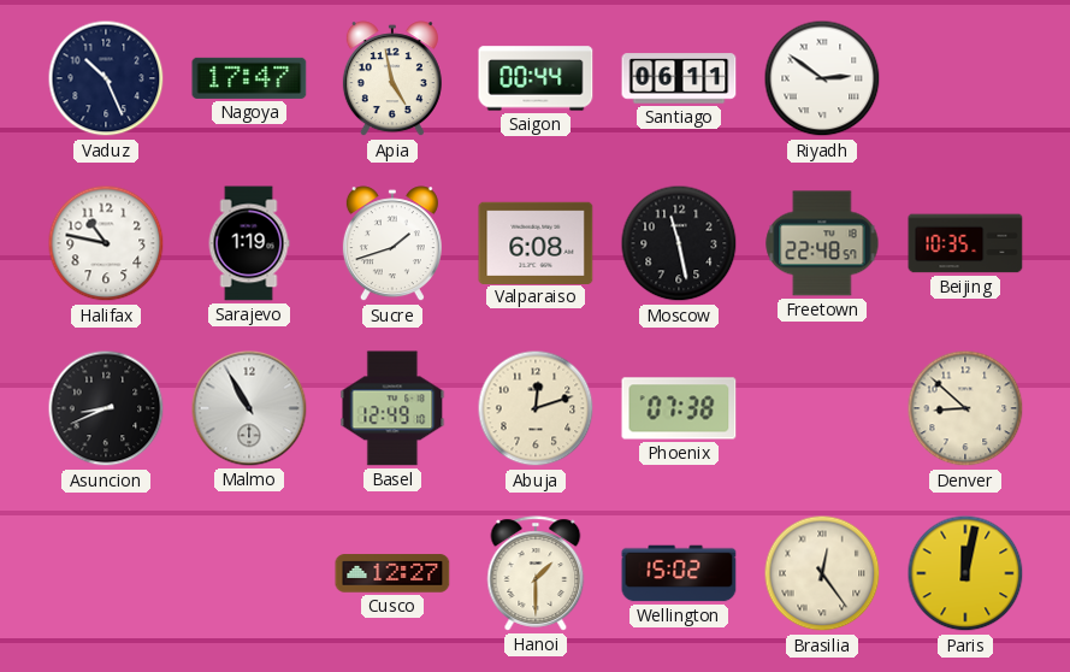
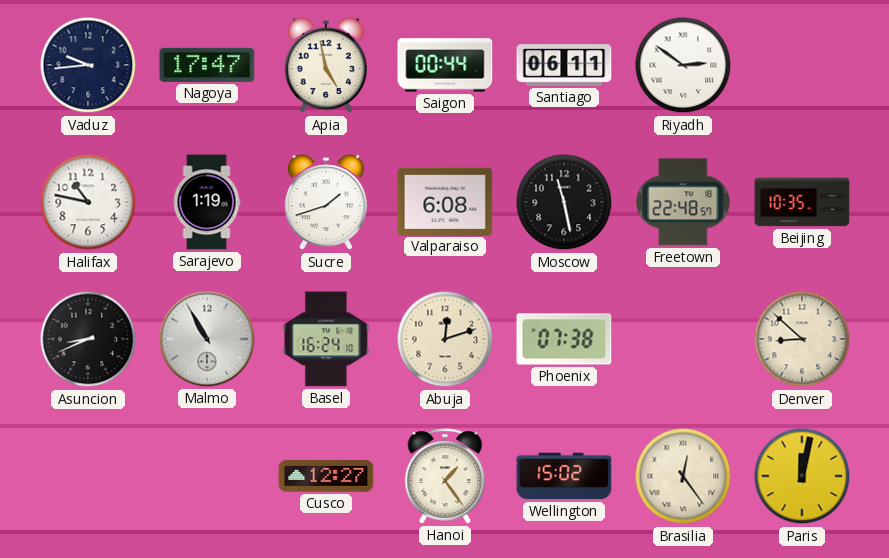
Vaduz: 10:26 -> 9:44 (88, 65)
Basel: 12:49 -> 16:24 (326, 339)
Hanoi: 1:30 -> 1:24 (445, 476)
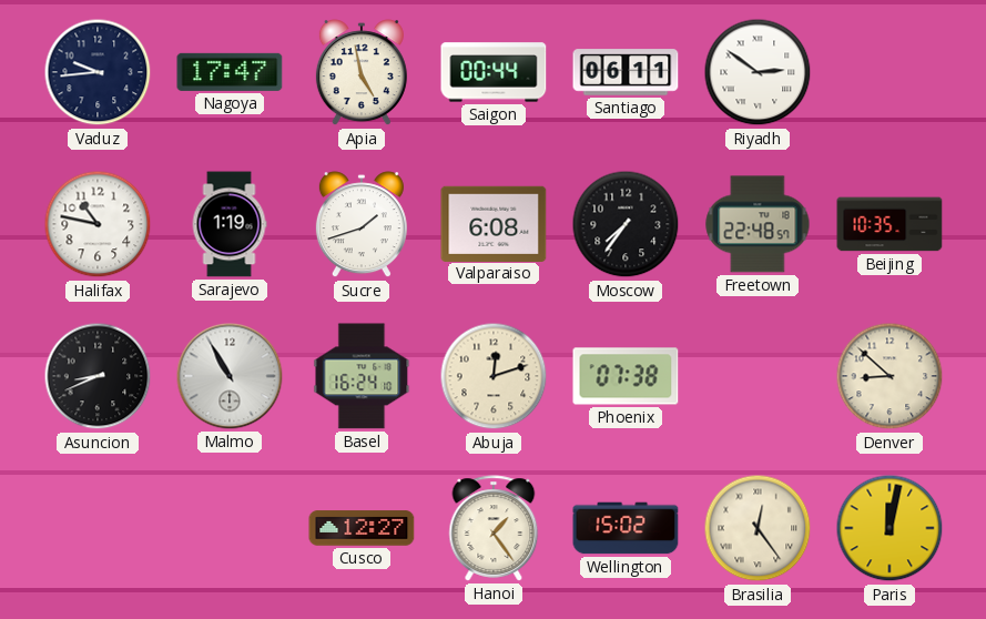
Moscow: 11:28 -> 7:36 (626, 224)
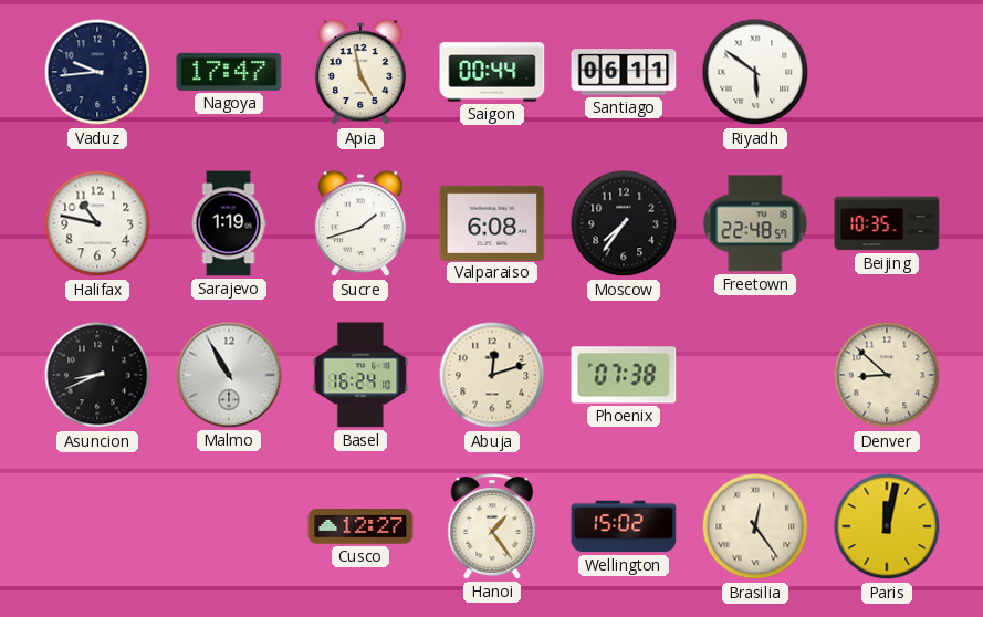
Riyadh: 2:51 -> 5:51 (755, 72)
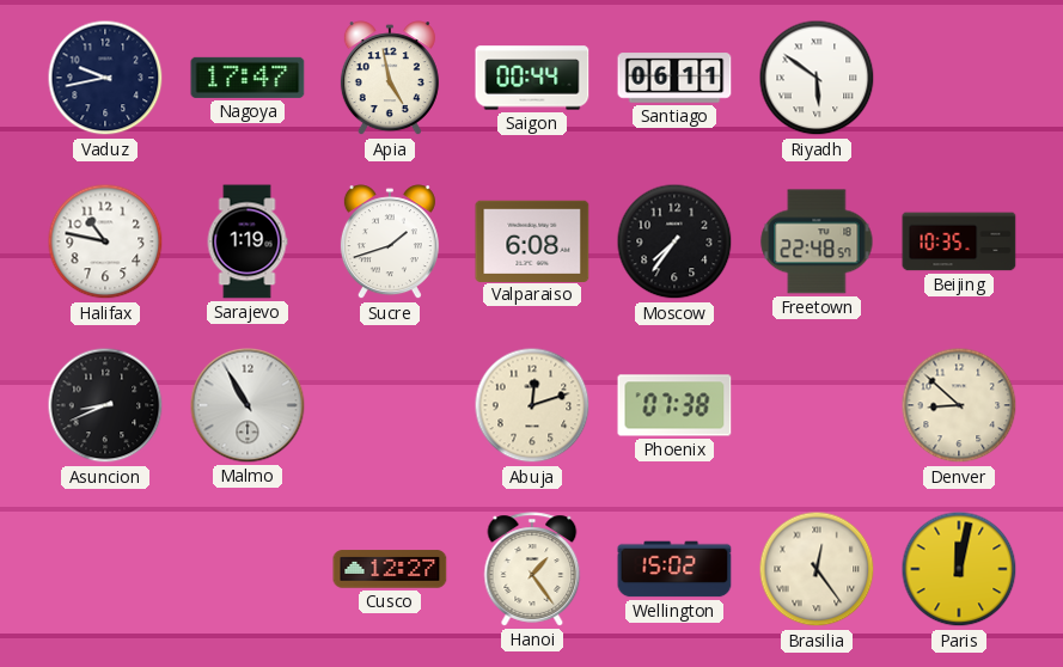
Vaduz: 9:44 -> 9:43 (105, 78)
Basel: 16:24 -> none (360, 375)
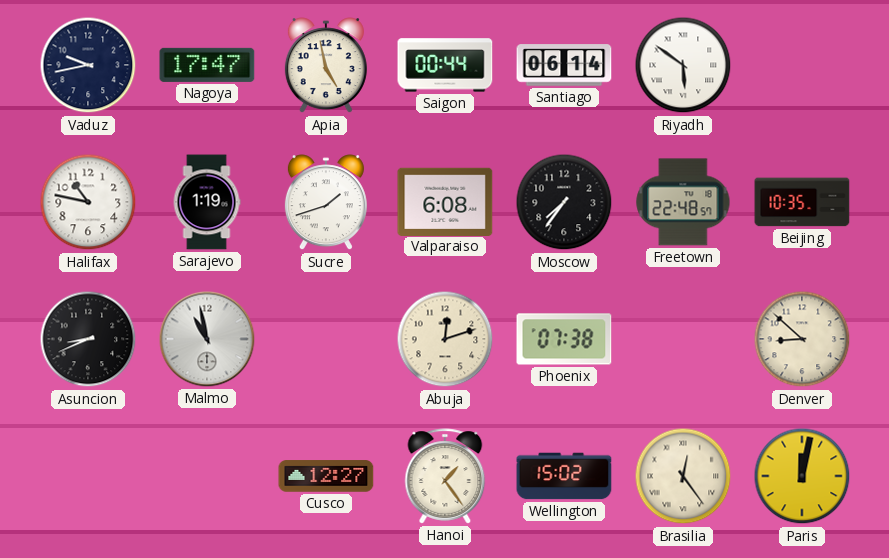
Santiago: 06:11 -> 06:14 (564, 65)
Malmo: 10:55 -> 10:58 (207, 339)
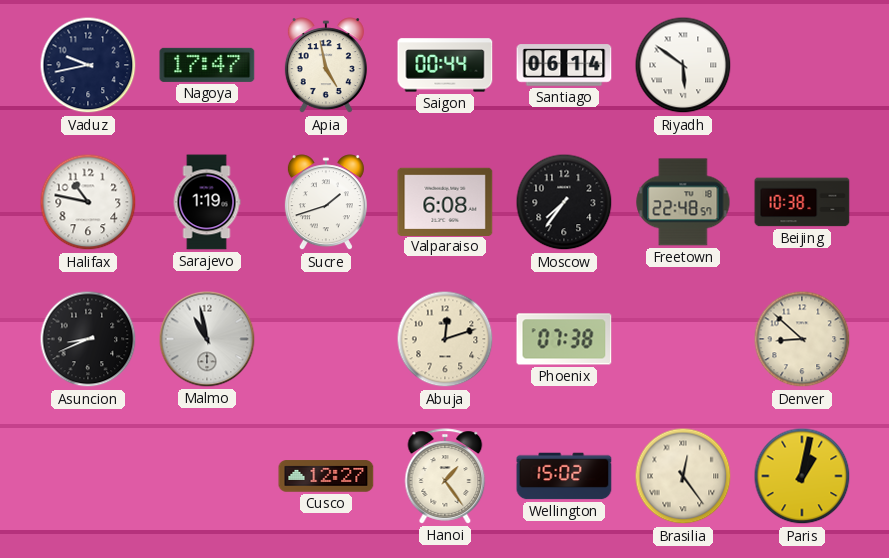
Beijing: 10:35 -> 10:38 (802, 202)
Paris: 12:02 -> 1:02 (802, 476)
